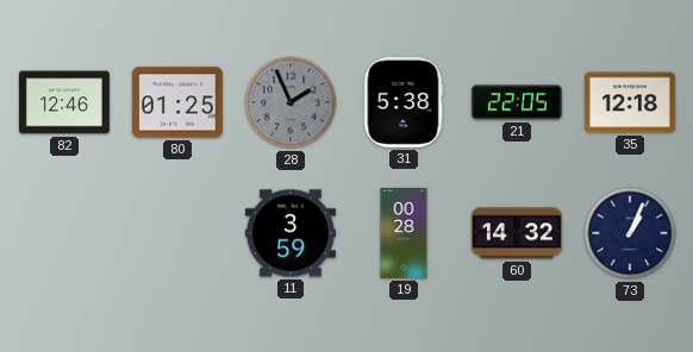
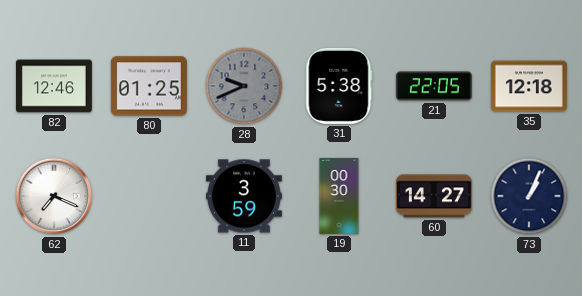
28: 1:56 -> 9:41 (244, 86)
62: none -> 7:19 (54, 196)
19: 00:28 -> 00:30 (339, 196)
60: 14:32 -> 14:27 (434, 196)
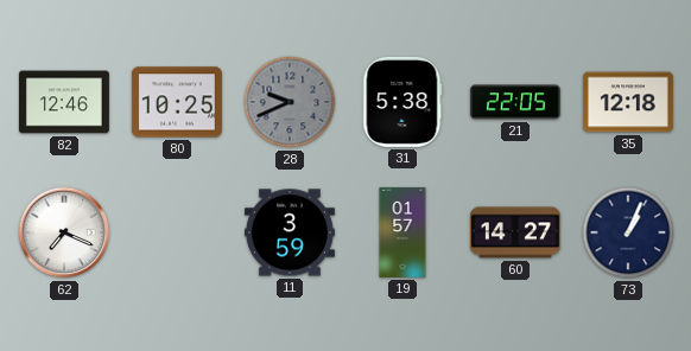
80: 01:25 -> 10:25 (177, 102)
19: 00:30 -> 01:57 (402, 232)
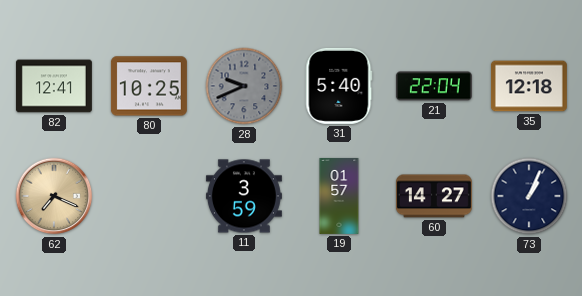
82: 12:46 -> 12:41 (54, 86)
31: 5:38 -> 5:40 (339, 86)
21: 22:05 -> 22:04 (434, 86)
62 dial: white -> champagne (54, 196)
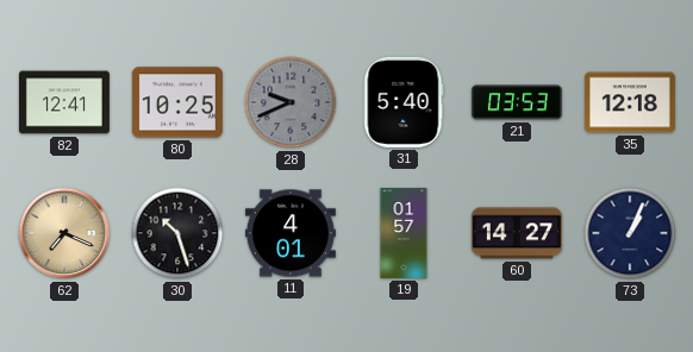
21: 22:04 -> 03:53 (517, 102)
30: none -> 10:27 (177, 233)
11: 3:59 -> 4:01 (291, 233)
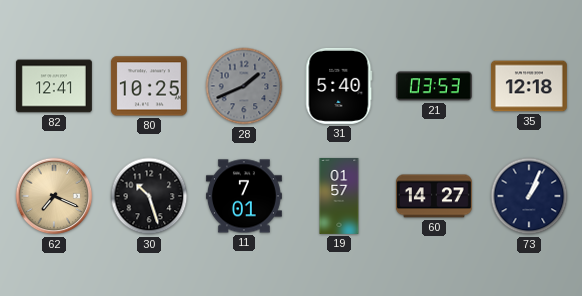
28: 9:41 -> 1:41 (244, 86)
11: 4:01 -> 7:01 (244, 196)
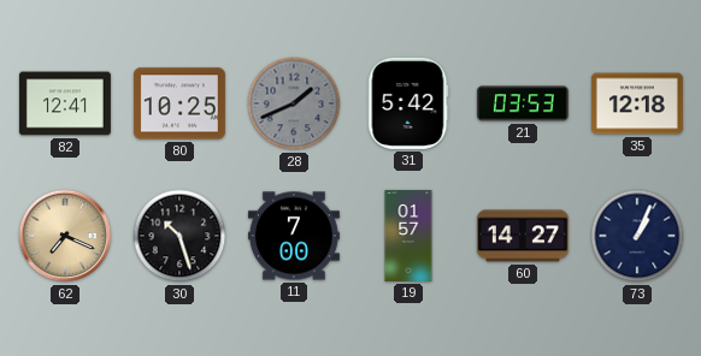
31: 5:40 -> 5:42 (408, 103)
11: 7:01 -> 7:00 (294, 236)
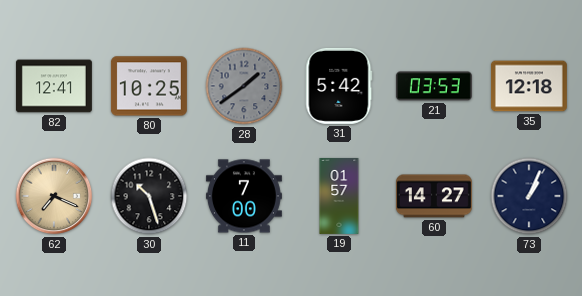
28: 1:41 -> 1:39 (244, 86)
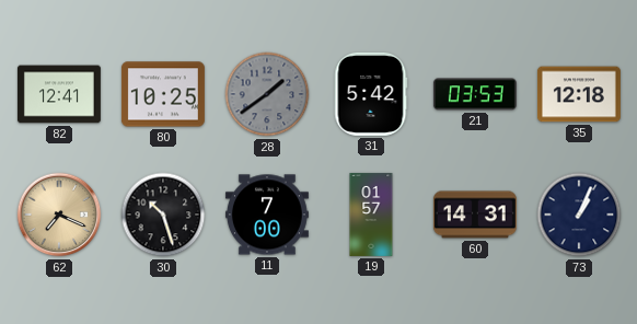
60: 14:27 -> 14:31 (475, 215)
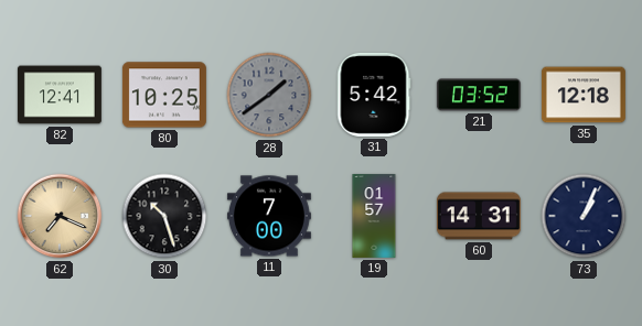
21: 03:53 -> 03:52 (479, 95)
